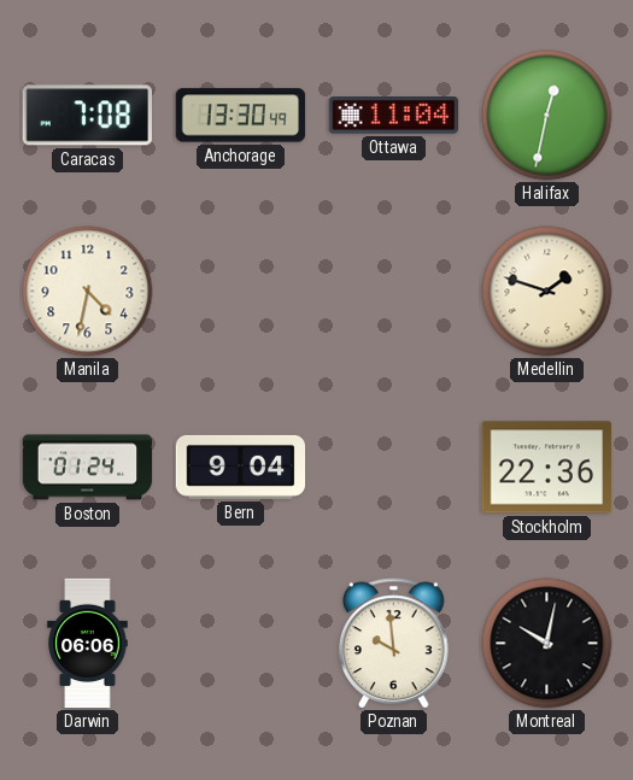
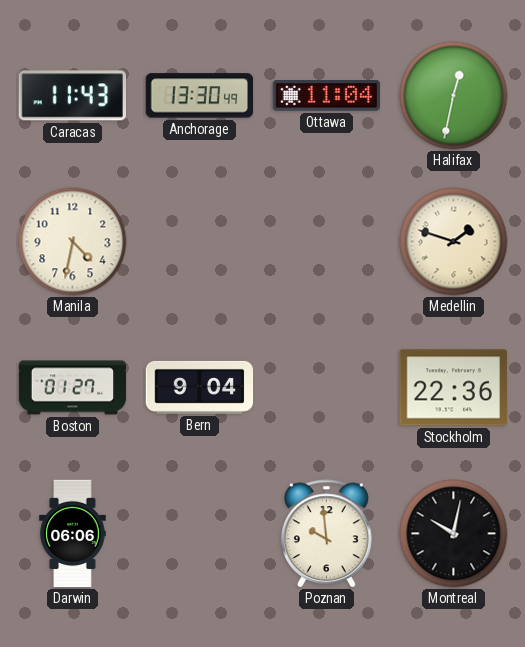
Caracas: 7:08 -> 11:43 (72, 96)
Boston: 01:24 -> 01:27 (73, 388)
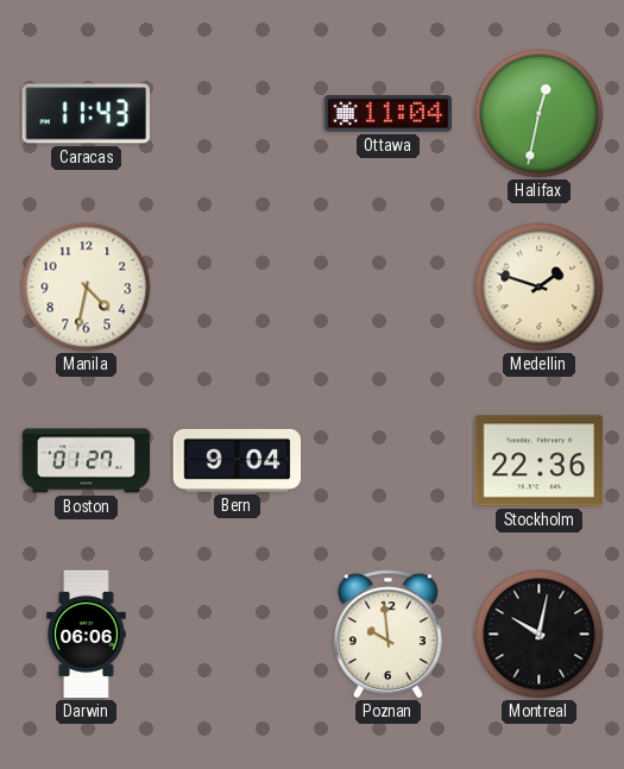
Anchorage: 13:30 -> none (200, 96)
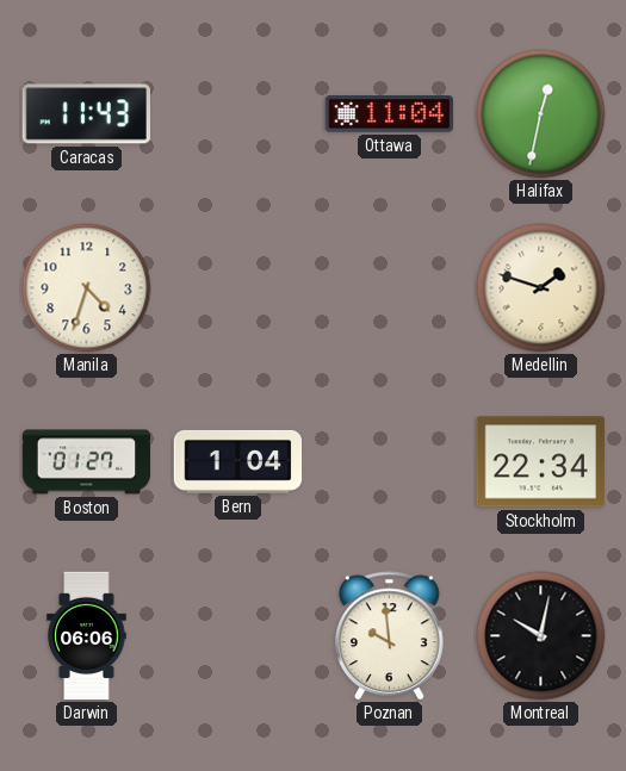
Manila: 4:32 -> 4:33 (87, 288)
Bern: 9:04 -> 1:04 (238, 461)
Stockholm: 22:36 -> 22:34 (541, 462)
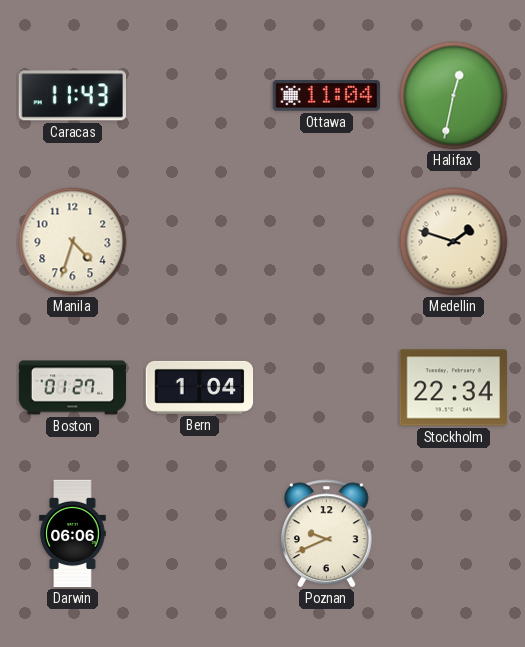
Poznan: 9:59 -> 9:41 (326, 534)
Montreal: 10:02 -> none (541, 636)
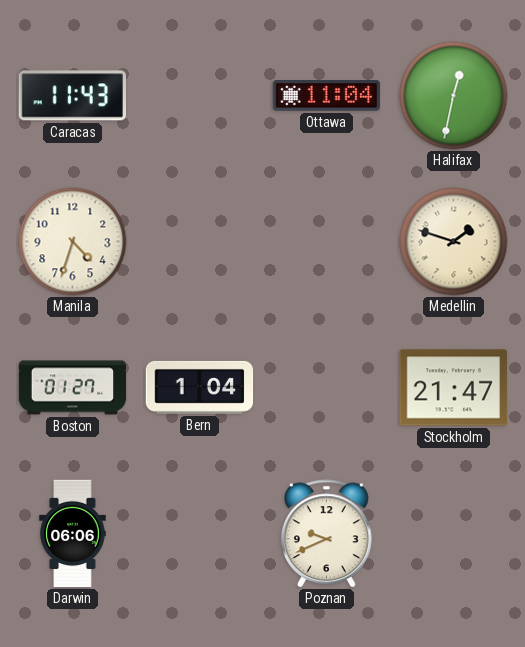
Stockholm: 22:34 -> 21:47 (454, 388)
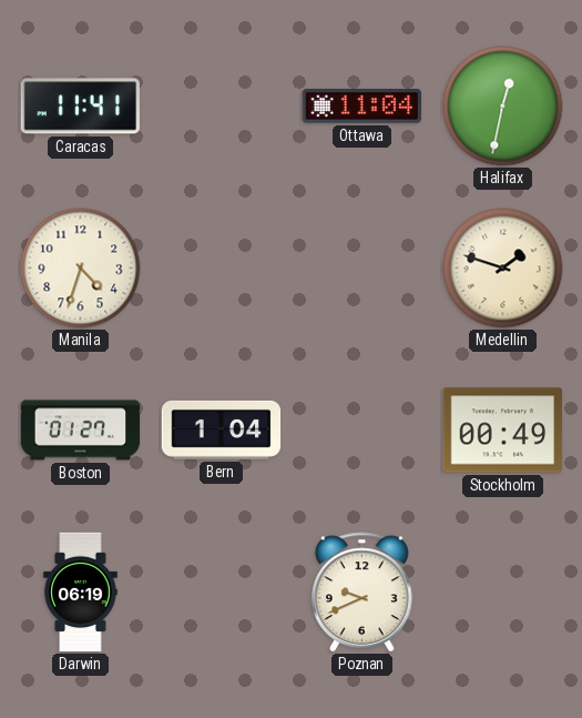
Caracas: 11:43 -> 11:41 (80, 107)
Stockholm: 21:47 -> 00:49 (503, 431)
Darwin: 06:06 -> 06:19 (81, 593)
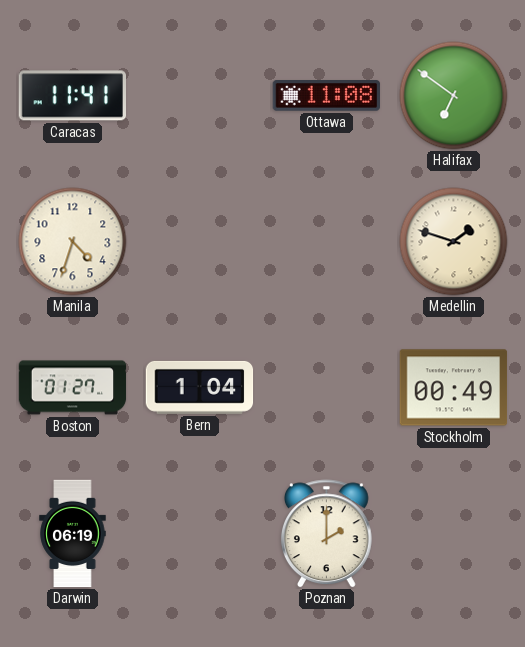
Ottawa: 11:04 -> 11:08 (327, 96)
Halifax: 12:32 -> 6:51 (454, 96)
Poznan: 9:41 -> 2:00 (326, 534)
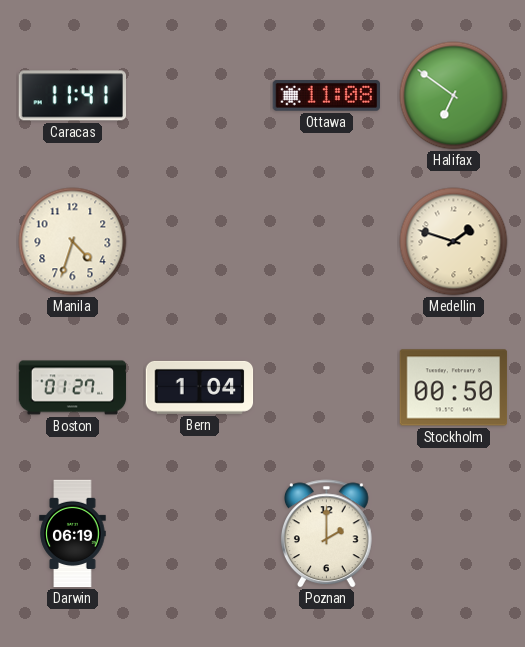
Stockholm: 00:49 -> 00:50 (454, 388)
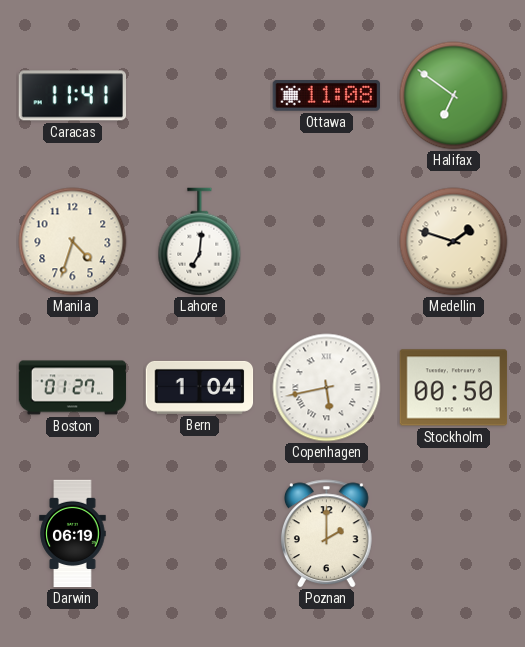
Lahore: none -> 7:01 (200, 242)
Copenhagen: none -> 5:43 (327, 388)
